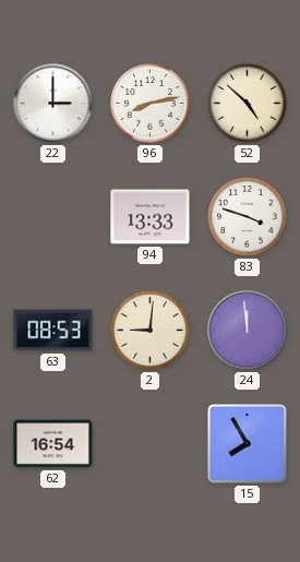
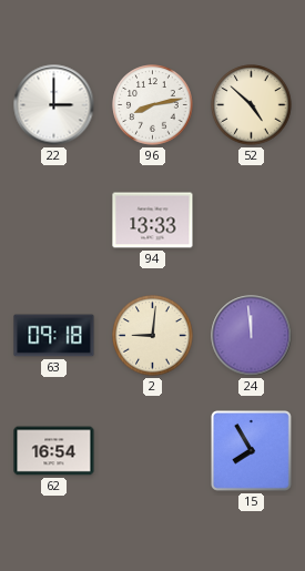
83: 3:48 -> none (248, 217)
63: 08:53 -> 09:18 (54, 336)
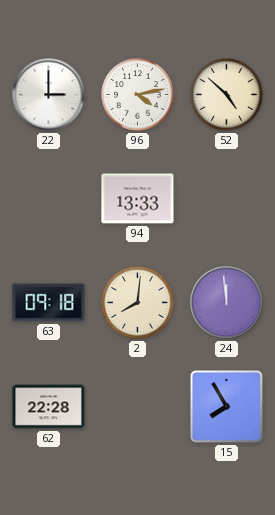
96: 8:13 -> 4:13 (138, 95)
2: 9:01 -> 8:01 (138, 303)
62: 16:54 -> 22:28 (49, 407)
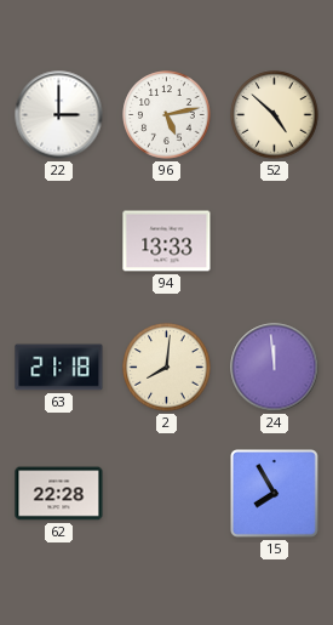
96: 4:13 -> 5:13 (167, 115)
63: 09:18 -> 21:18 (59, 368)
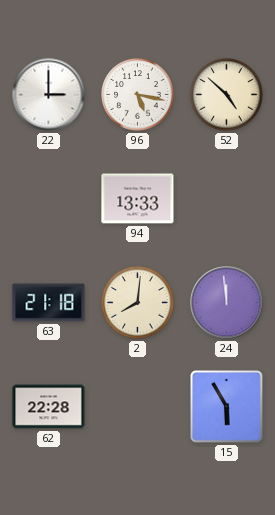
96: 5:13 -> 5:17 (138, 95)
15: 7:55 -> 5:55 (227, 407)
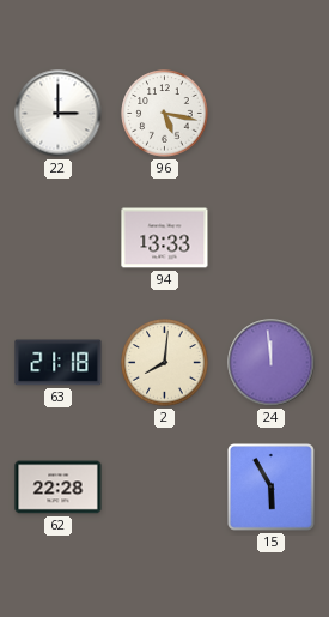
52: 4:52 -> none (227, 95)
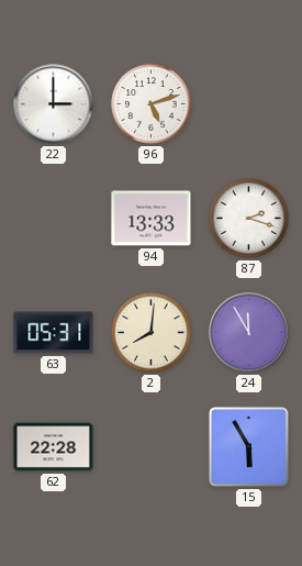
96: 5:17 -> 5:12 (152, 104)
87: none -> 2:18 (249, 219)
63: 21:18 -> 05:31 (54, 333)
24: 11:59 -> 11:55 (249, 333)
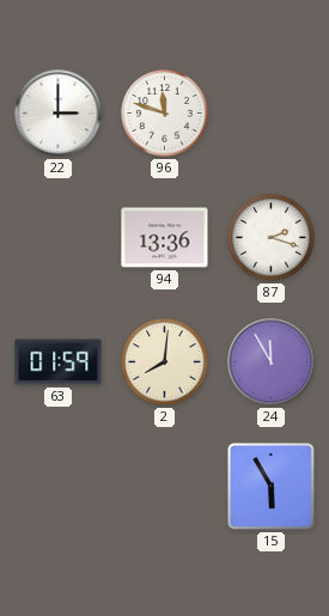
96: 5:12 -> 11:48 (165, 114)
94: 13:33 -> 13:36 (165, 238)
63: 05:31 -> 01:59 (59, 362)
62: 22:28 -> none (54, 447)
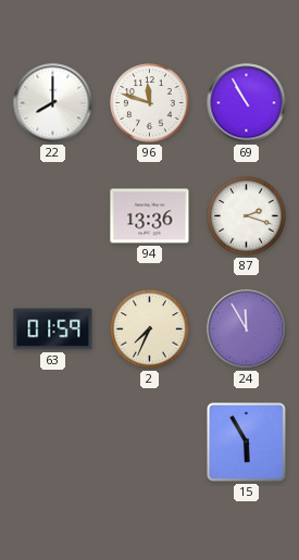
22: 3:00 -> 8:00 (53, 103)
69: none -> 10:55 (247, 103)
2: 8:01 -> 7:34 (150, 329)
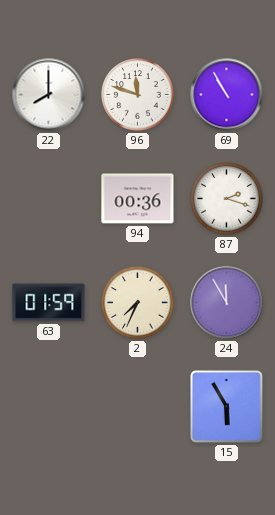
94: 13:36 -> 00:36 (138, 199)
